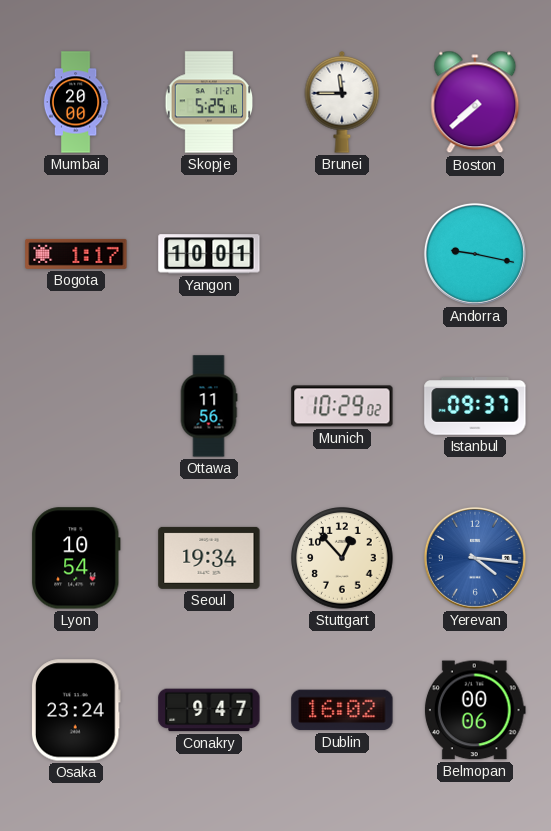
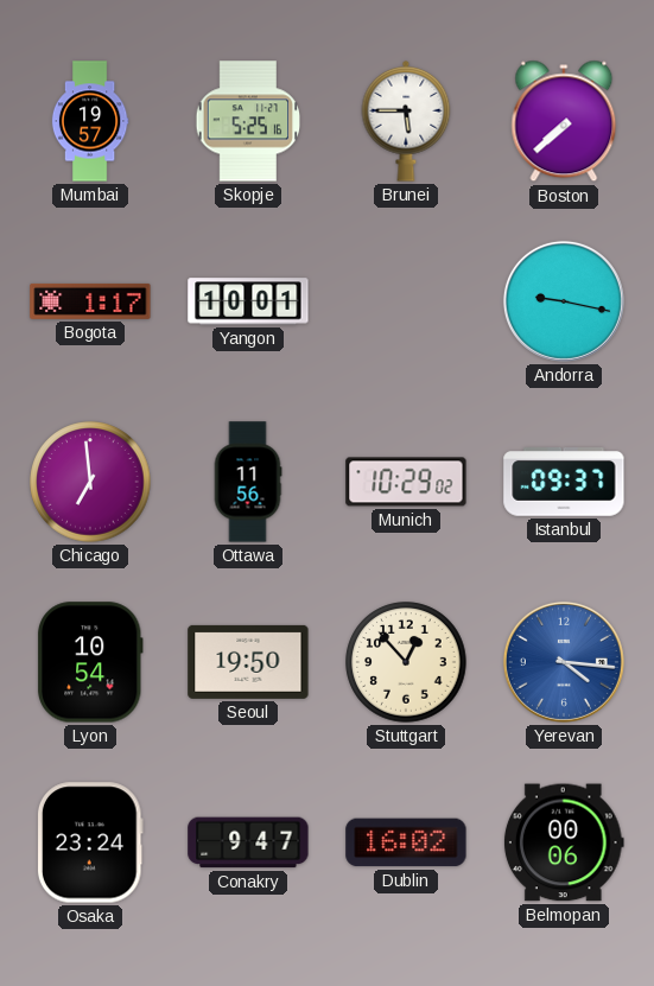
Mumbai: 20:00 -> 19:57 (90, 121)
Brunei: 11:45 -> 5:45 (406, 122)
Chicago: none -> 6:59 (90, 482)
Seoul: 19:34 -> 19:50 (248, 662)
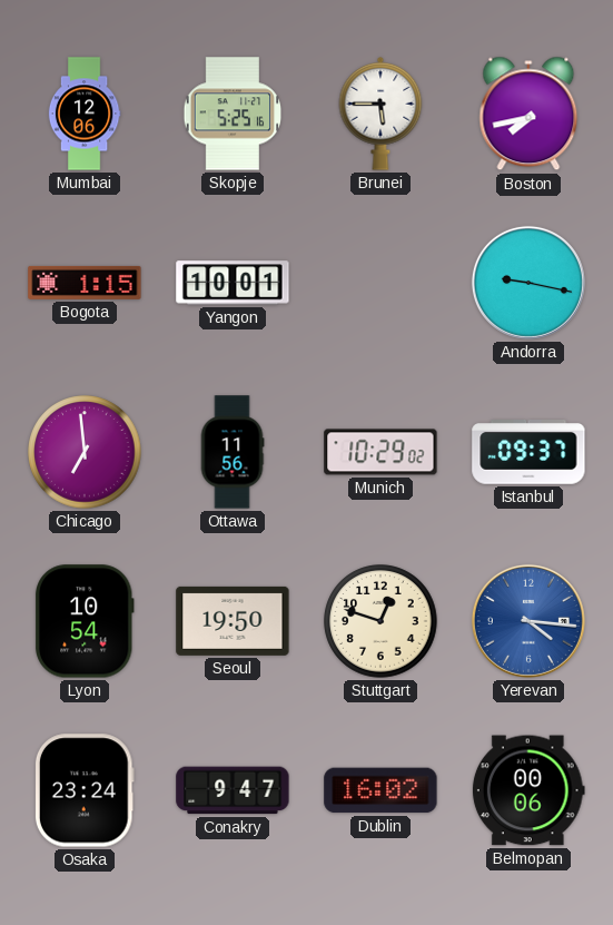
Mumbai: 19:57 -> 12:06 (85, 114)
Boston: 7:38 -> 7:43 (528, 114)
Bogota: 1:17 -> 1:15 (85, 283)
Stuttgart: 12:53 -> 12:48 (380, 621)
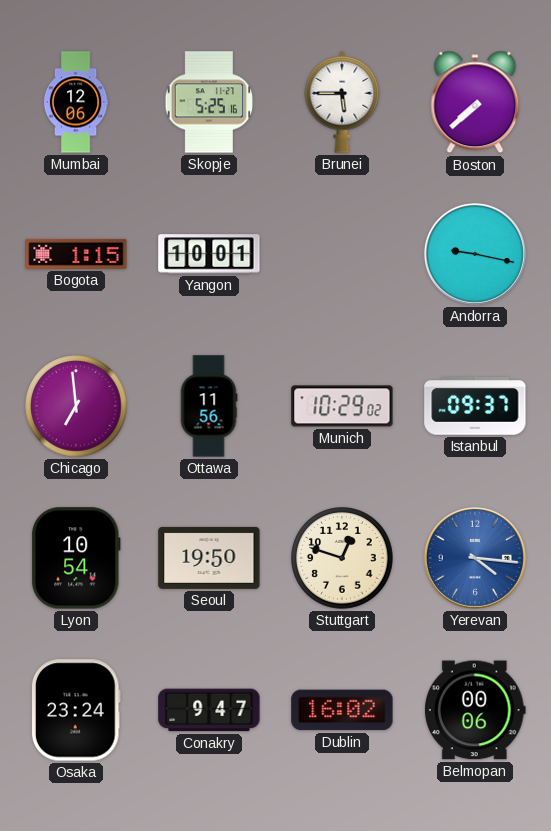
Boston: 7:43 -> 7:38 (475, 102)
